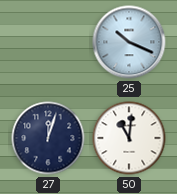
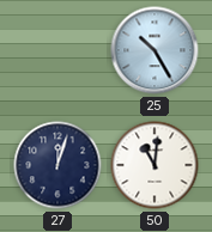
25: 10:19 -> 10:25 (155, 50)
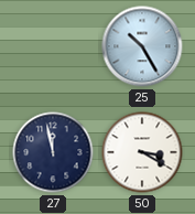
27: 12:03 -> 11:58 (53, 152)
50: 11:01 -> 3:20 (142, 152)
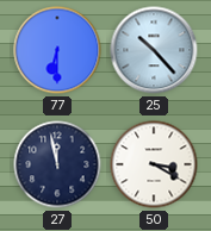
77: none -> 6:30 (57, 50)
25: 10:25 -> 10:23 (154, 50)
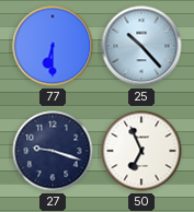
27: 11:58 -> 9:18 (53, 151)
50: 3:20 -> 6:56 (141, 151)
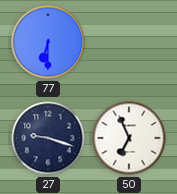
25: 10:23 -> none (141, 46)
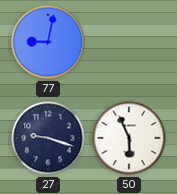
77: 6:30 -> 9:02 (48, 42)
50: 6:56 -> 5:56 (129, 138)
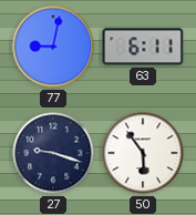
63: none -> 6:11 (143, 47)
50: 5:56 -> 5:54 (143, 153)
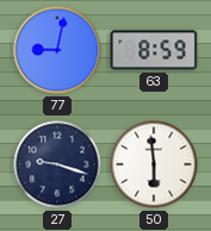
63: 6:11 -> 8:59 (154, 50)
50: 5:54 -> 5:59 (154, 164)
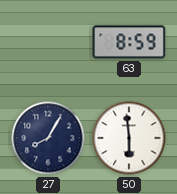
77: 9:02 -> none (57, 50)
27: 9:18 -> 8:05 (48, 138)
